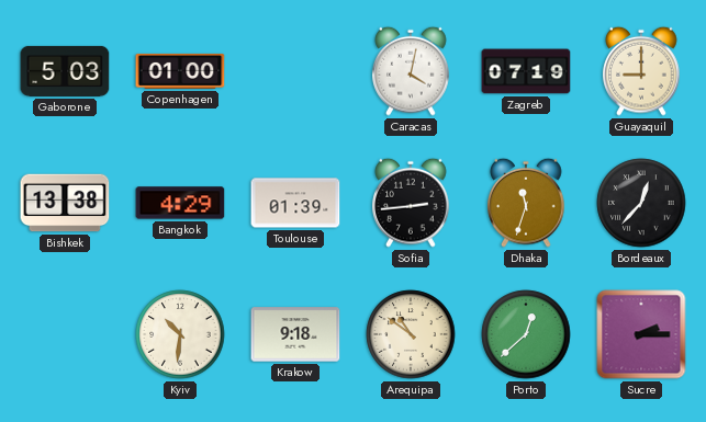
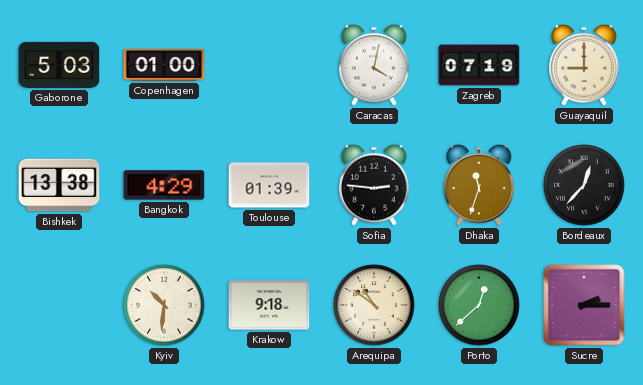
Sofia: 2:44 -> 2:46 (374, 185)
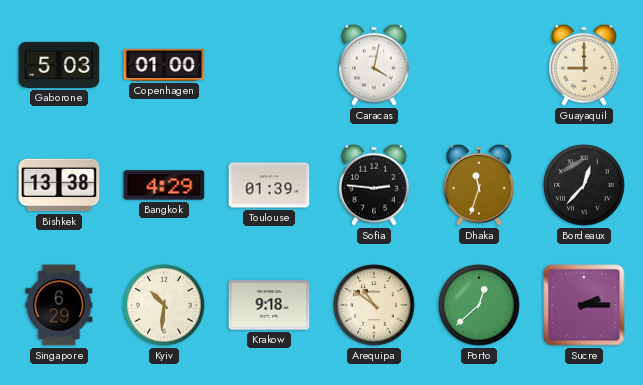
Zagreb: 07:19 -> none (479, 65)
Singapore: none -> 6:29 (59, 305)
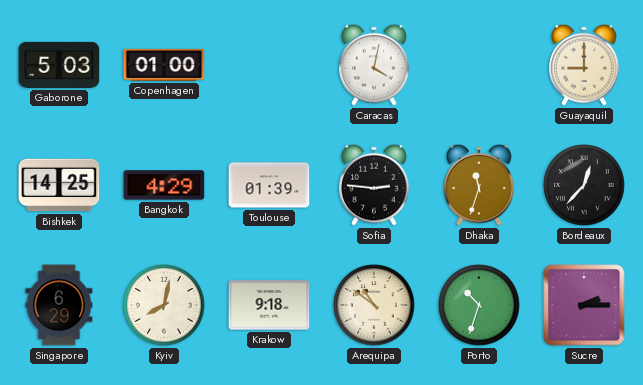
Bishkek: 13:38 -> 14:25 (59, 185)
Kyiv: 10:31 -> 8:02 (164, 305)
Porto: 12:38 -> 10:33 (479, 305)
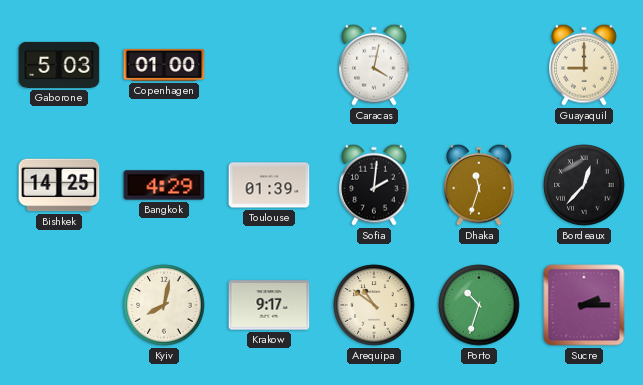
Sofia: 2:46 -> 2:01 (374, 185)
Singapore: 6:29 -> none (59, 305)
Krakow: 9:18 -> 9:17 (269, 305)
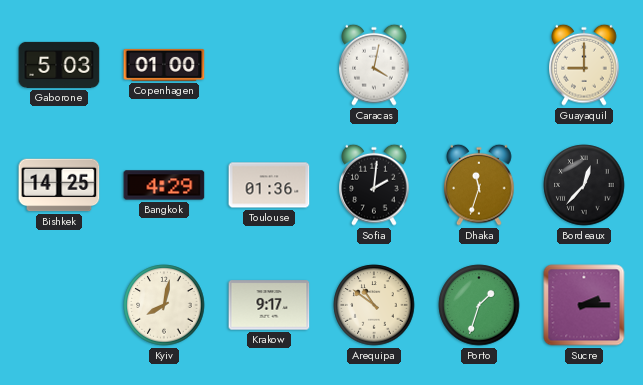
Toulouse: 01:39 -> 01:36 (269, 185)
Porto: 10:33 -> 1:33 (479, 305)
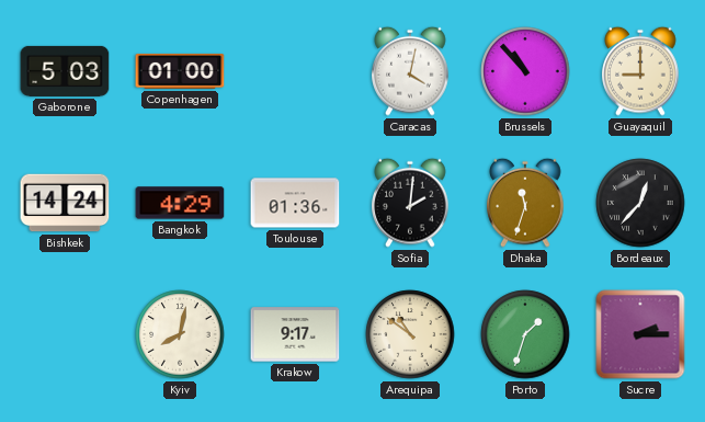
Brussels: none -> 10:53 (525, 71)
Bishkek: 14:25 -> 14:24 (65, 203)
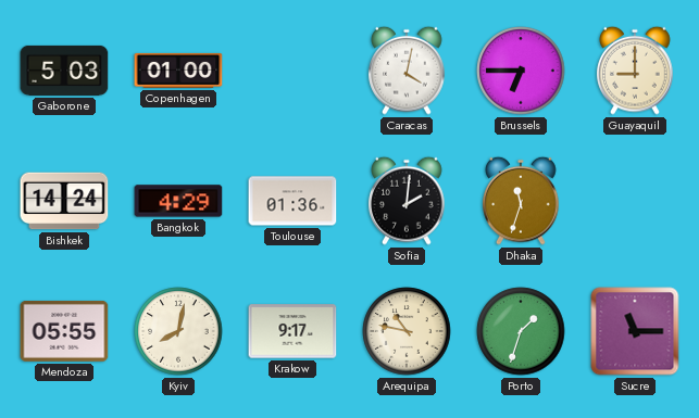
Brussels: 10:53 -> 6:45 (521, 71)
Bordeaux: 12:37 -> none (640, 203)
Mendoza: none -> 05:55 (64, 331)
Arequipa: 10:51 -> 10:47 (407, 331)
Sucre: 2:15 -> 11:15 (635, 331)
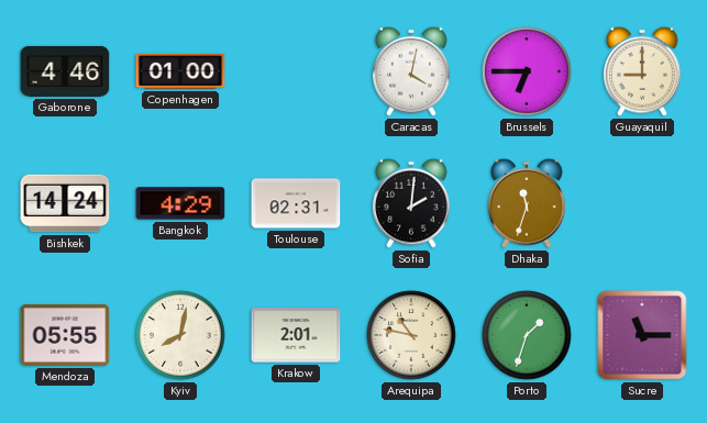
Gaborone: 5:03 -> 4:46 (65, 71)
Toulouse: 01:36 -> 02:31 (296, 203)
Krakow: 9:17 -> 2:01 (296, 335)
